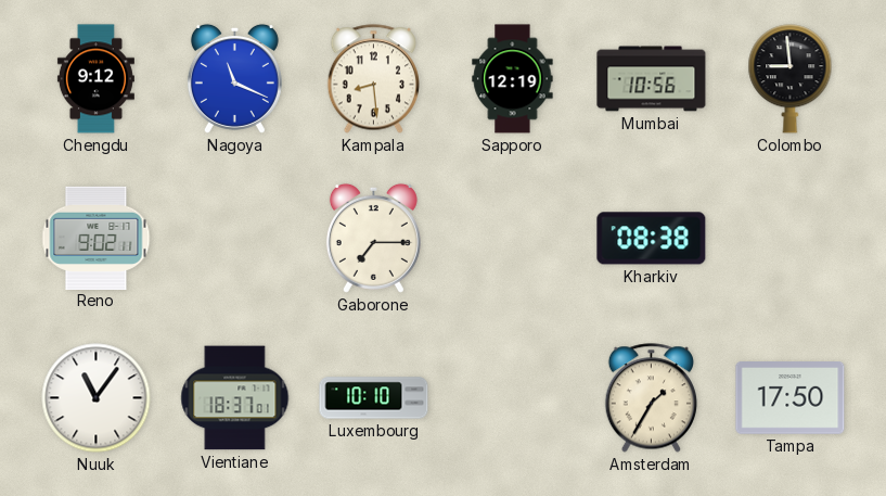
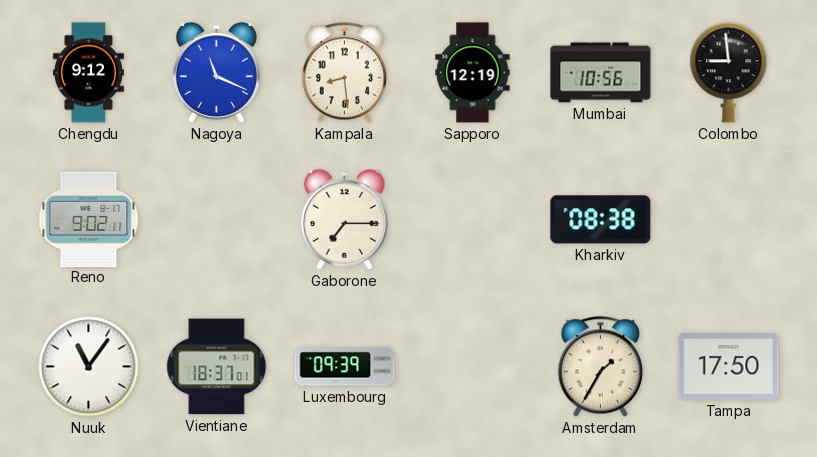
Luxembourg: 10:10 -> 09:39 (345, 367)
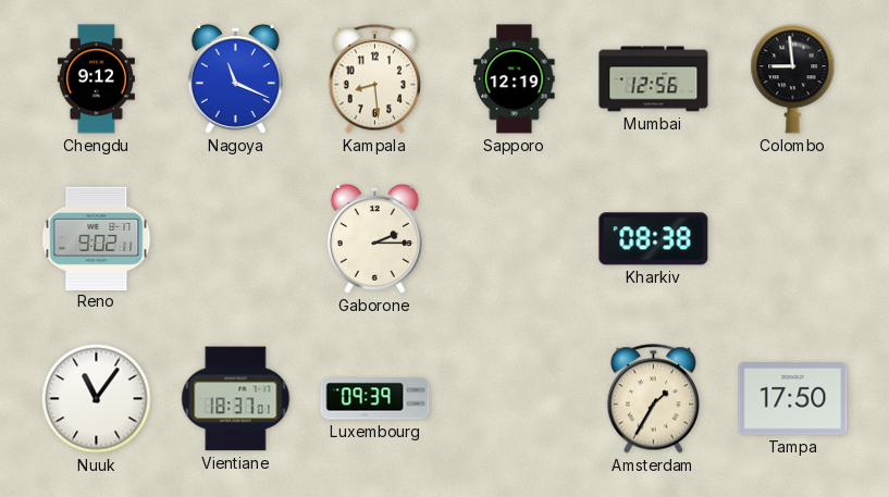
Mumbai: 10:56 -> 12:56 (654, 79)
Gaborone: 7:15 -> 2:15 (374, 238)
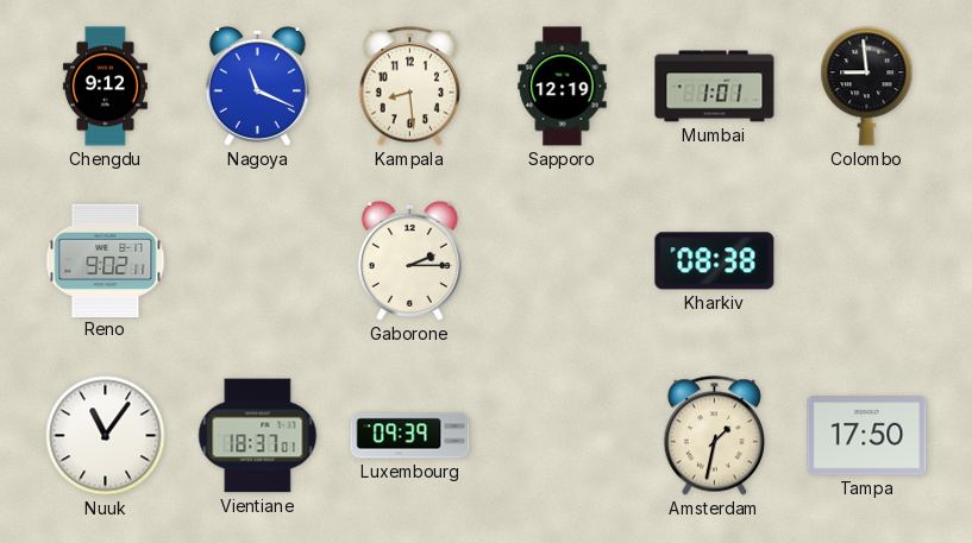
Mumbai: 12:56 -> 1:01 (715, 87)
Amsterdam: 1:35 -> 1:32 (714, 436)
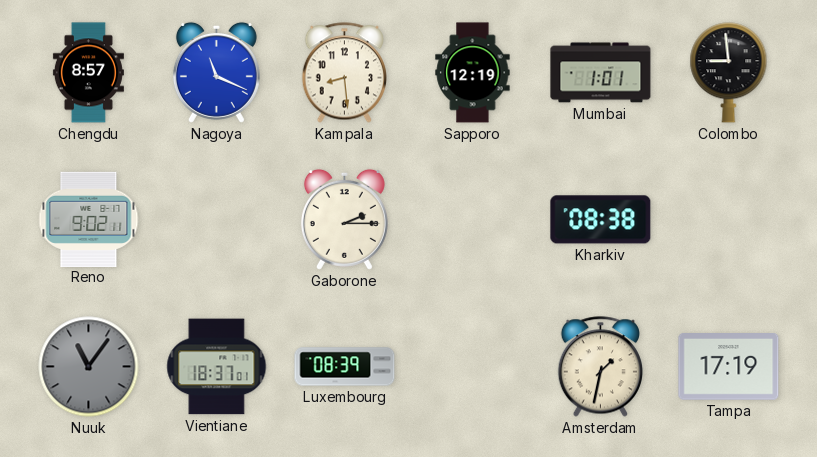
Chengdu: 9:12 -> 8:57 (88, 73)
Nuuk dial: white -> grey (89, 367)
Luxembourg: 09:39 -> 08:39 (345, 367)
Tampa: 17:50 -> 17:19 (729, 367)
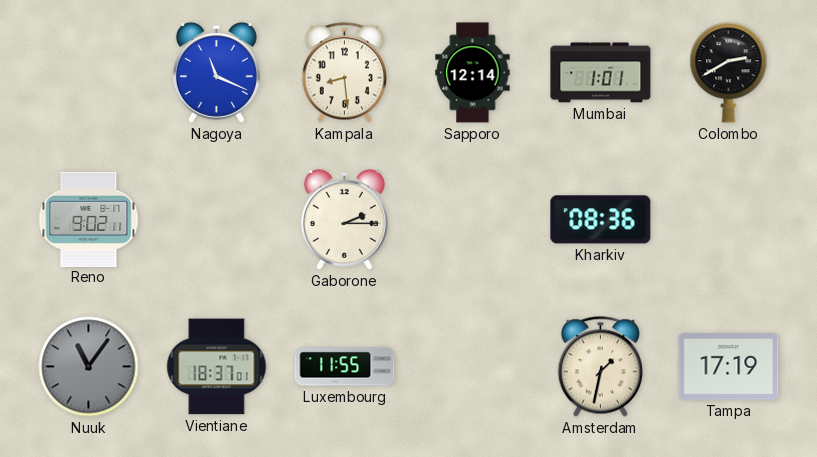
Chengdu: 8:57 -> none (88, 73)
Sapporo: 12:19 -> 12:14 (473, 73)
Colombo: 8:59 -> 2:40 (729, 73)
Kharkiv: 08:38 -> 08:36 (601, 220)
Luxembourg: 08:39 -> 11:55 (345, 367)
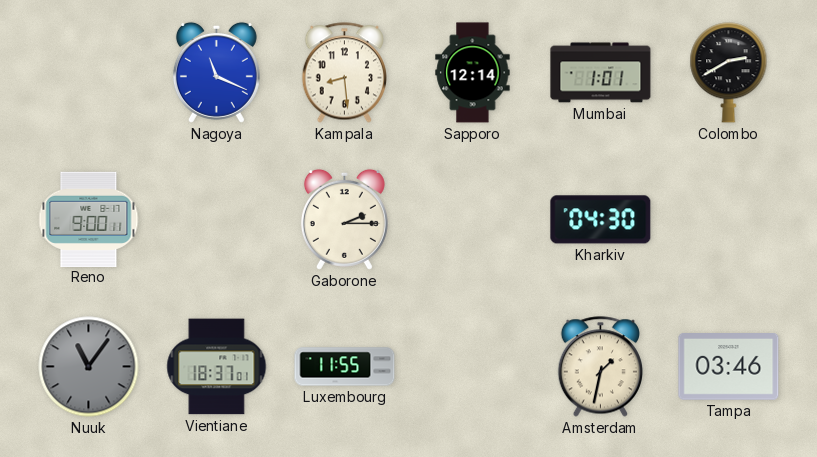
Reno: 9:02 -> 9:00 (89, 219)
Kharkiv: 08:36 -> 04:30 (601, 220)
Tampa: 17:19 -> 03:46 (729, 367)
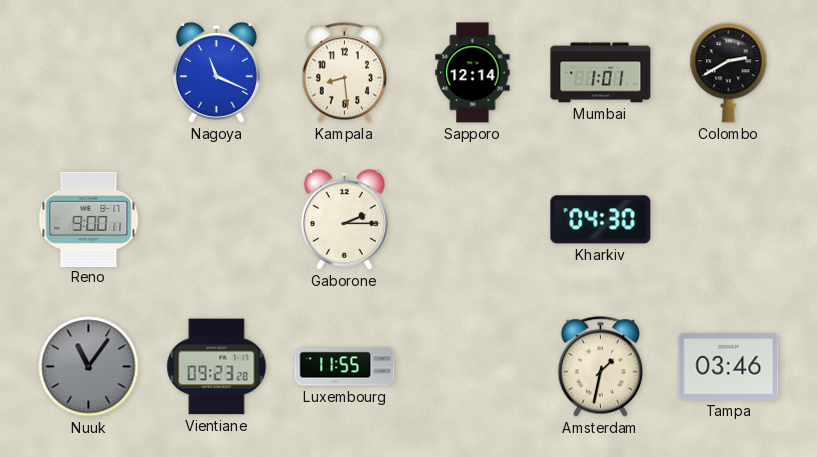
Vientiane: 18:37 -> 09:23 (217, 367)
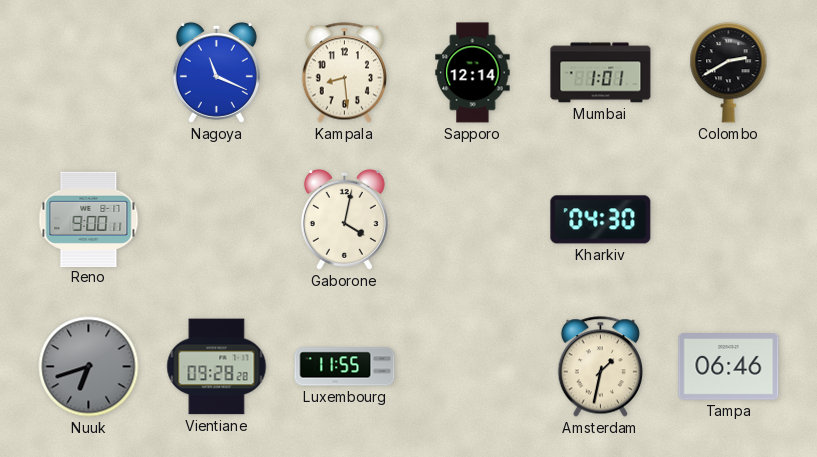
Gaborone: 2:15 -> 4:02 (344, 219)
Nuuk: 11:06 -> 6:42 (89, 367)
Vientiane: 09:23 -> 09:28 (217, 367)
Tampa: 03:46 -> 06:46 (729, 367)
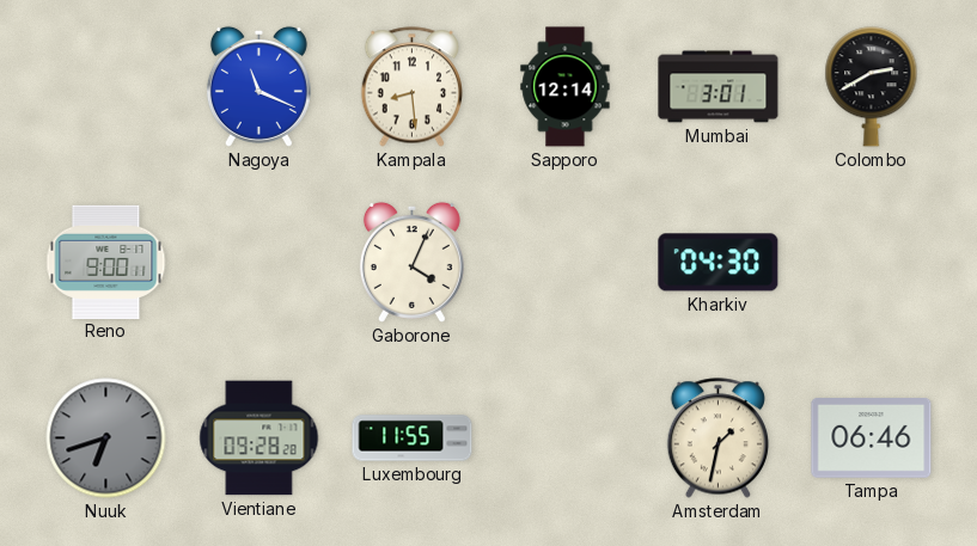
Mumbai: 1:01 -> 3:01 (719, 87)
Gaborone: 4:02 -> 4:04 (411, 262)
